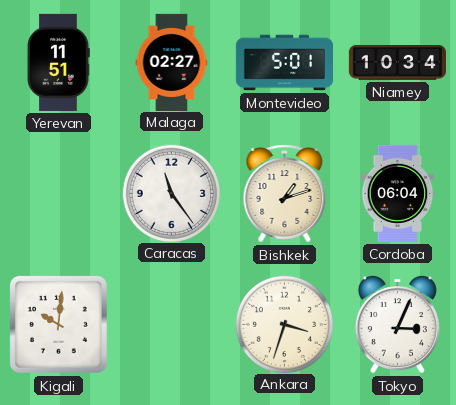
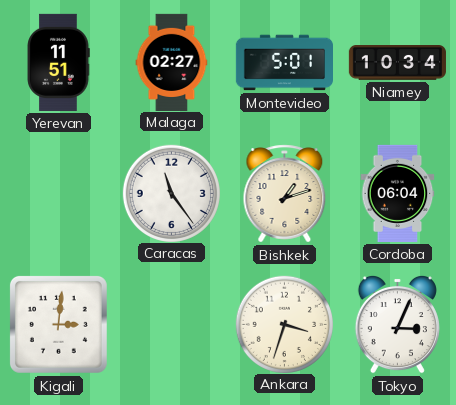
Kigali: 10:01 -> 3:01 (58, 324)
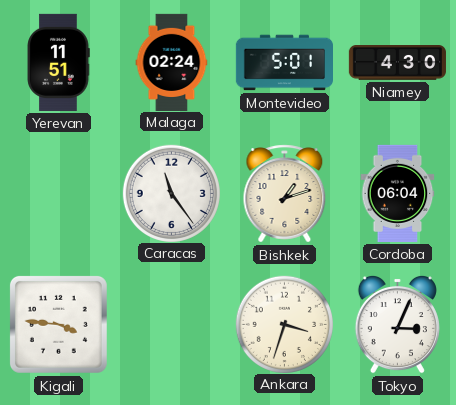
Malaga: 02:27 -> 02:24 (172, 62)
Niamey: 10:34 -> 4:30 (397, 63)
Kigali: 3:01 -> 3:46 (58, 324)
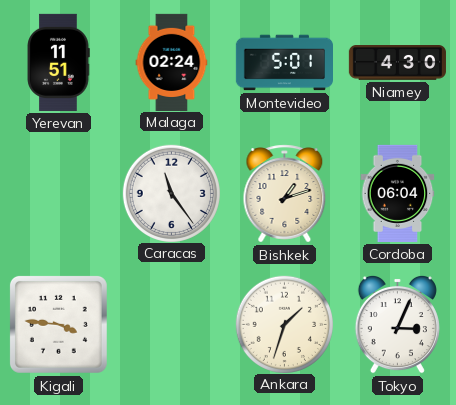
Ankara: 3:33 -> 1:33 (284, 324)
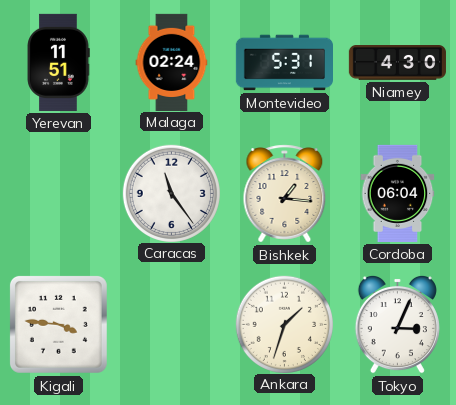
Montevideo: 5:01 -> 5:31 (284, 63)
Bishkek: 1:12 -> 1:16 (285, 194)
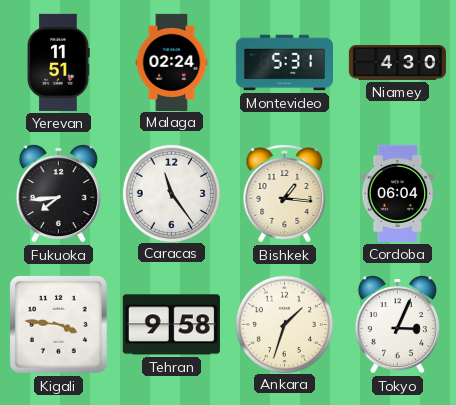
Fukuoka: none -> 7:44 (58, 193)
Tehran: none -> 9:58 (171, 325)
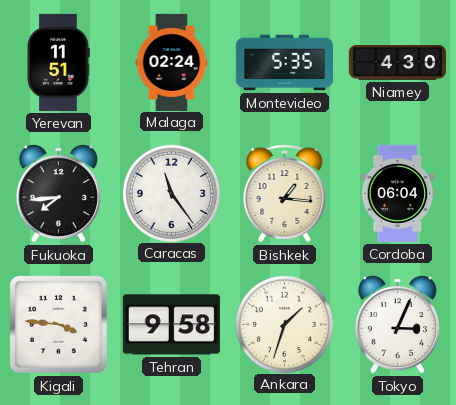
Montevideo: 5:31 -> 5:35 (284, 63)
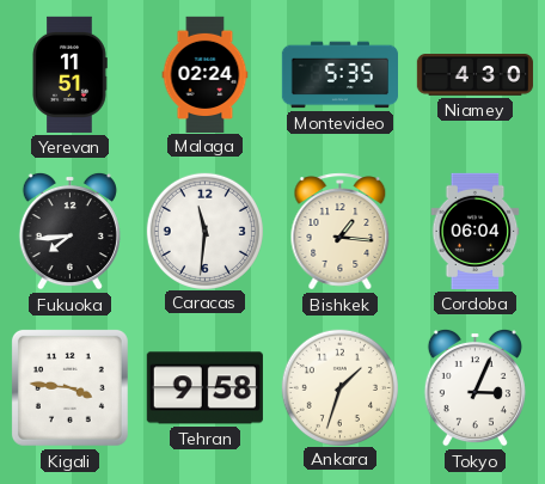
Caracas: 11:24 -> 11:31 (204, 231)
